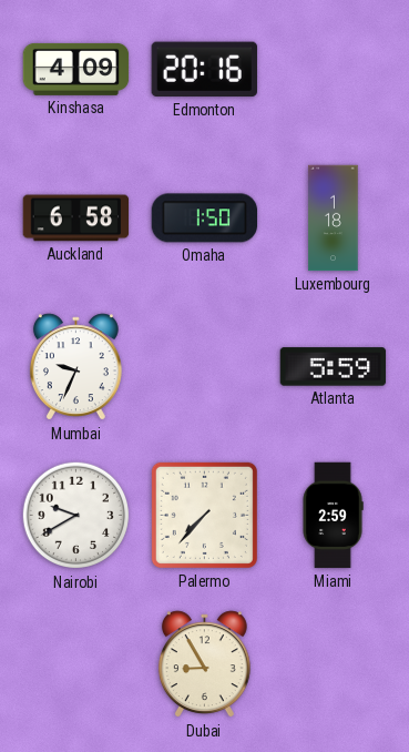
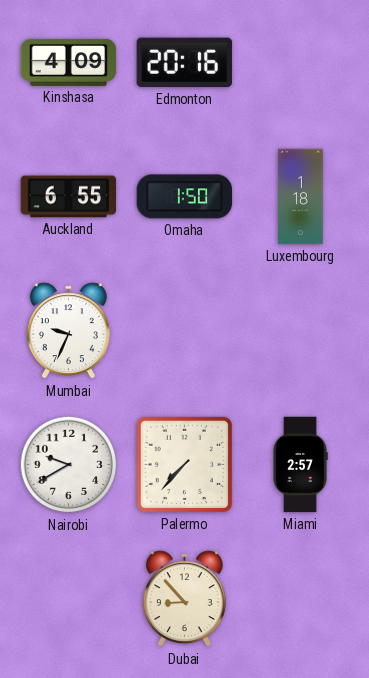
Auckland: 6:58 -> 6:55 (69, 197)
Atlanta: 5:59 -> none (334, 367)
Miami: 2:59 -> 2:57 (300, 465)
Dubai: 8:55 -> 8:53 (184, 599)
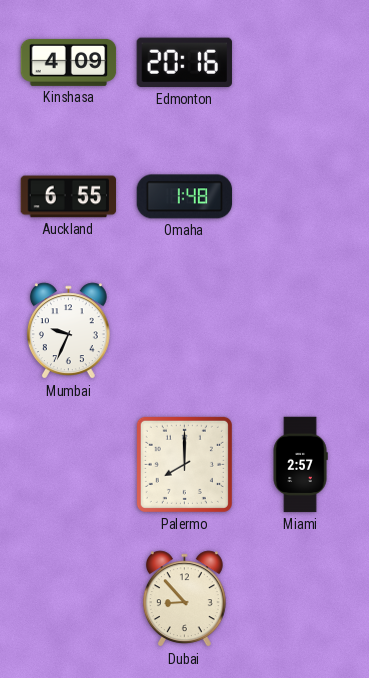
Omaha: 1:50 -> 1:48 (185, 197)
Luxembourg: 1:18 -> none (301, 197)
Nairobi: 9:40 -> none (69, 465)
Palermo: 7:37 -> 8:00 (184, 464)
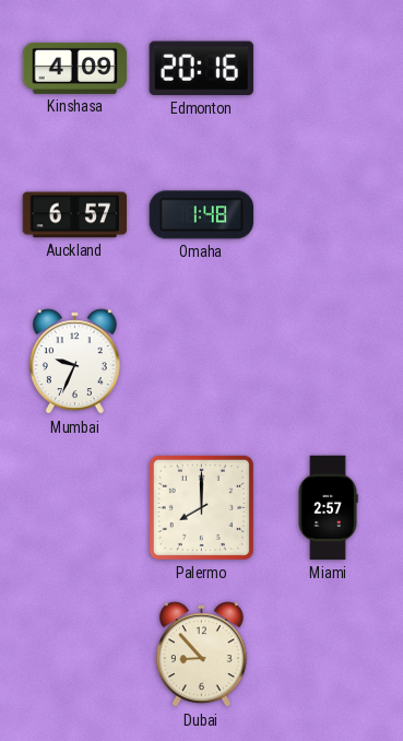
Auckland: 6:55 -> 6:57 (75, 215)
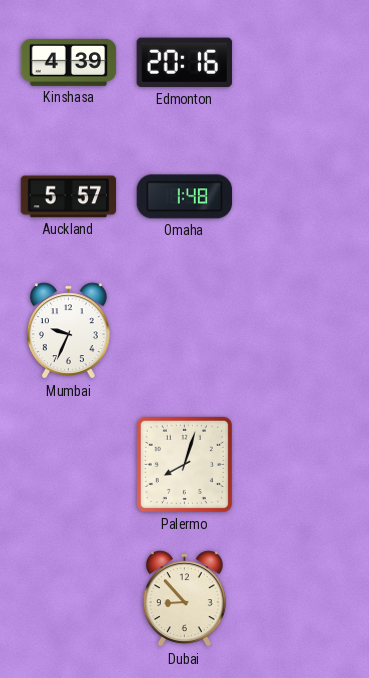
Kinshasa: 4:09 -> 4:39 (69, 62)
Auckland: 6:57 -> 5:57 (69, 197)
Palermo: 8:00 -> 8:03 (184, 464)
Miami: 2:57 -> none (328, 508)
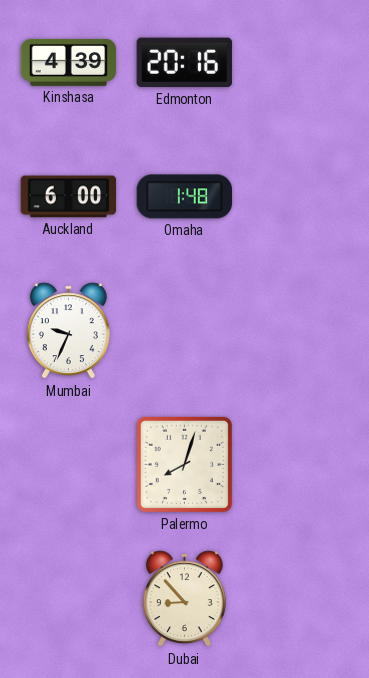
Auckland: 5:57 -> 6:00 (69, 197)
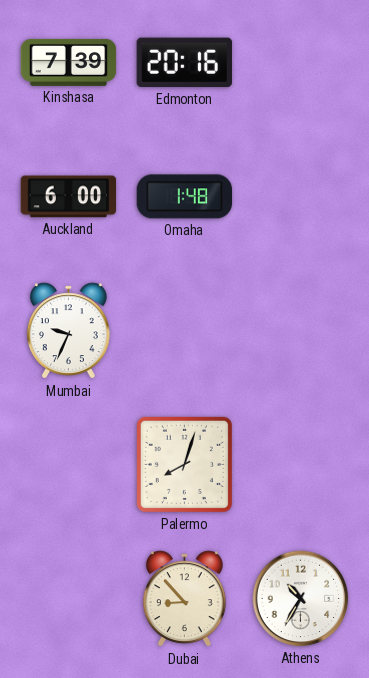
Kinshasa: 4:39 -> 7:39 (69, 62)
Athens: none -> 10:35 (301, 599)
